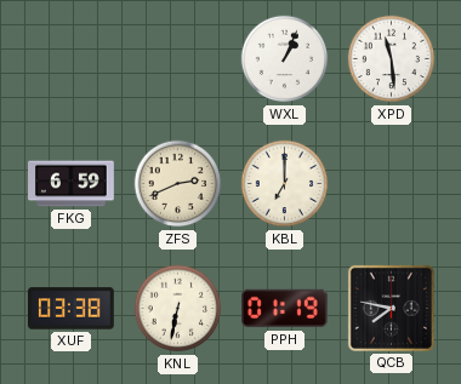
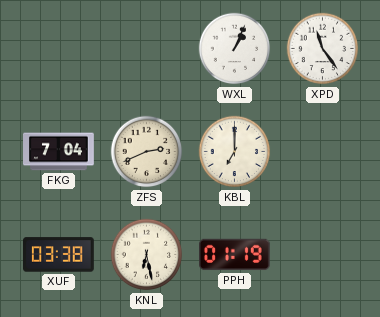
XPD: 11:29 -> 11:24 (323, 49)
FKG: 6:59 -> 7:04 (59, 152)
KNL: 6:32 -> 6:28 (147, 255)
QCB: 7:47 -> none (391, 308)
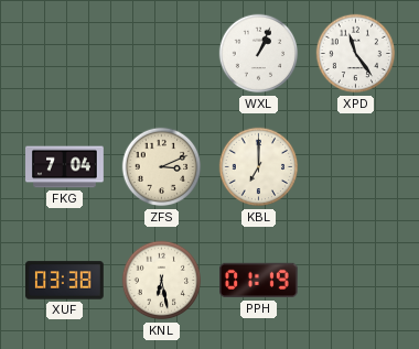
ZFS: 2:41 -> 3:11 (162, 167)
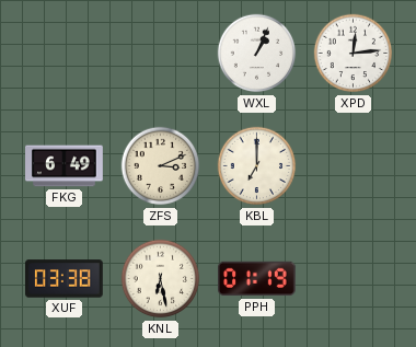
XPD: 11:24 -> 12:14 (354, 54)
FKG: 7:04 -> 6:49 (65, 166)
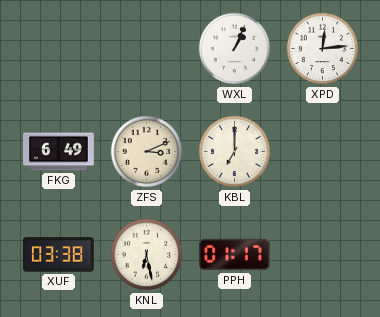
PPH: 01:19 -> 01:17 (235, 255)
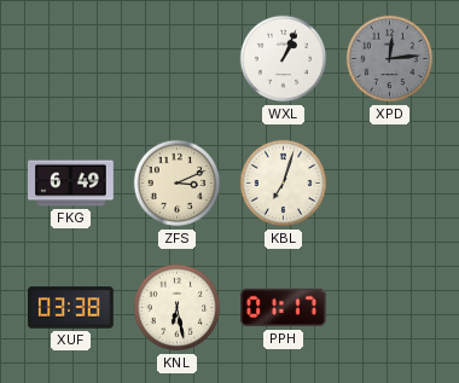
XPD dial: white -> grey (390, 59)
KBL: 7:00 -> 7:03 (284, 184)
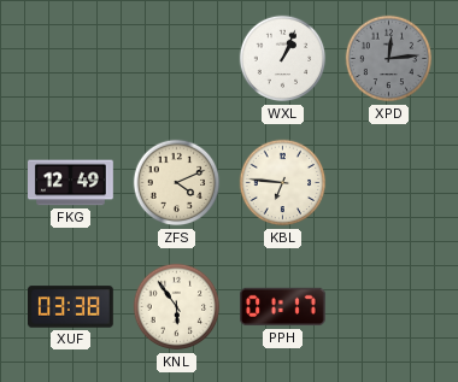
FKG: 6:49 -> 12:49 (71, 183)
ZFS: 3:11 -> 4:11 (177, 183)
KBL: 7:03 -> 6:46 (283, 183)
KNL: 6:28 -> 5:54 (177, 307)
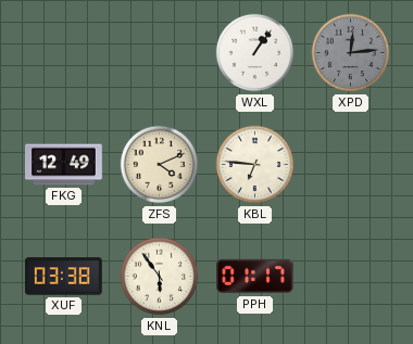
WXL: 1:04 -> 1:06 (255, 53)
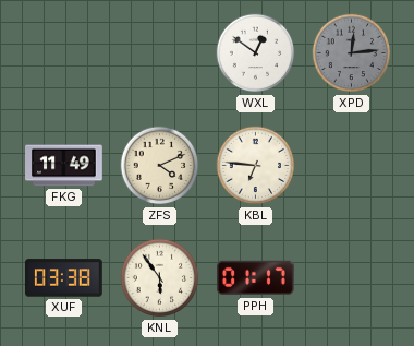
WXL: 1:06 -> 12:51 (256, 53)
FKG: 12:49 -> 11:49 (64, 166)
